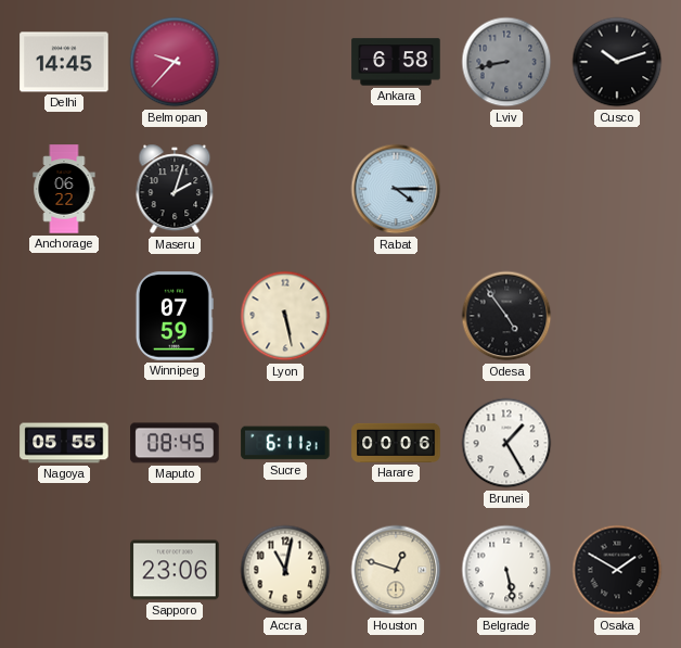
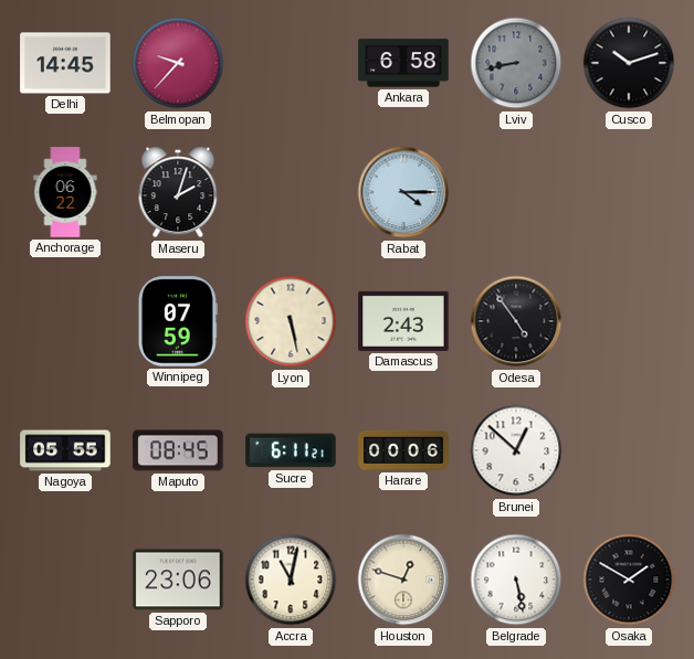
Damascus: none -> 2:43 (403, 321)
Brunei: 1:25 -> 12:52 (516, 450)
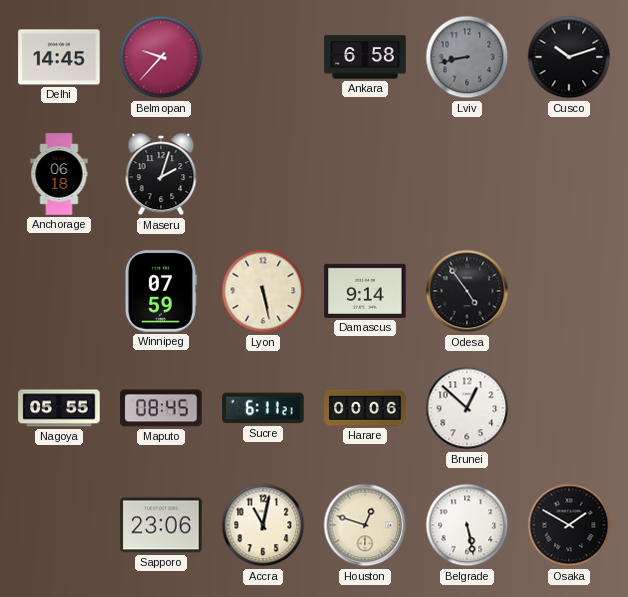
Anchorage: 06:22 -> 06:18 (59, 174)
Rabat: 4:15 -> none (403, 192)
Damascus: 2:43 -> 9:14 (365, 291)
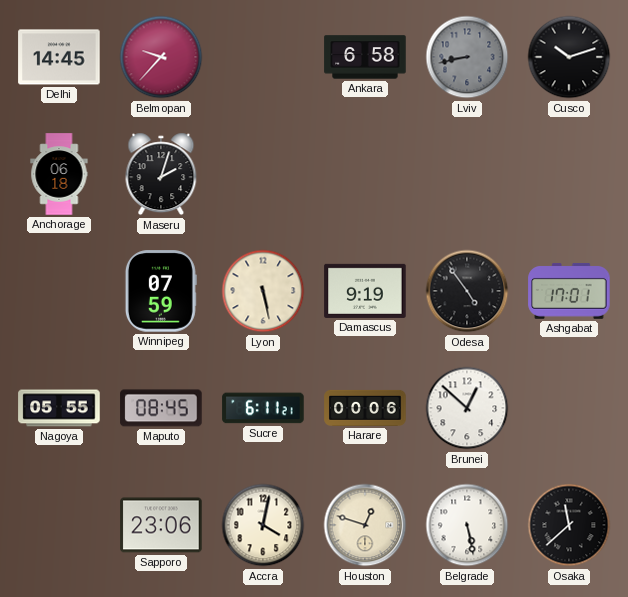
Damascus: 9:14 -> 9:19 (365, 291)
Ashgabat: none -> 17:01 (569, 292)
Accra: 11:02 -> 4:02 (263, 525)
Osaka: 1:50 -> 11:38 (569, 525)
